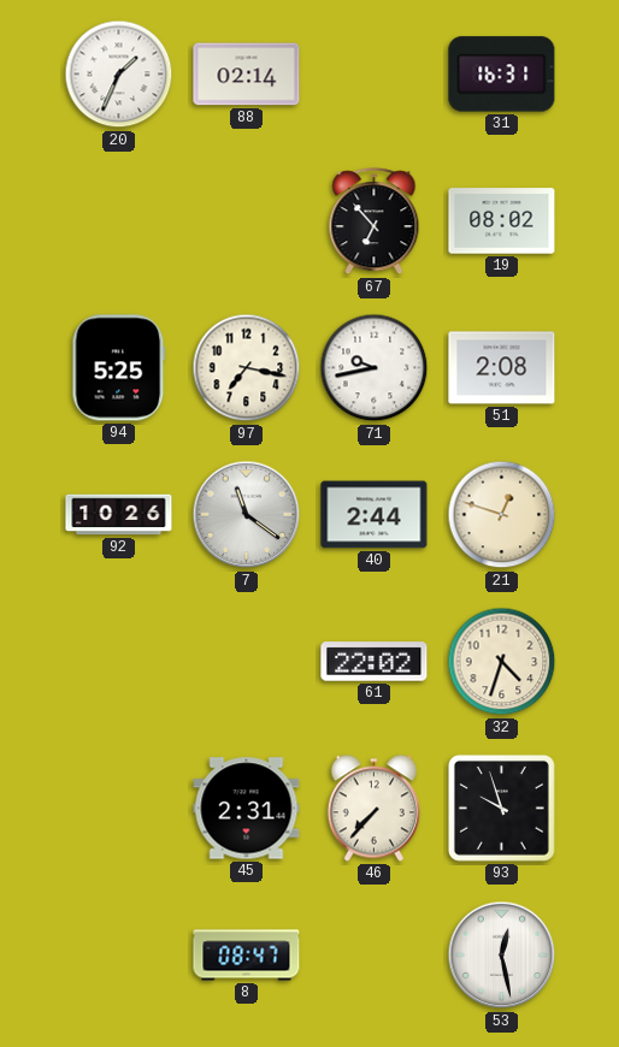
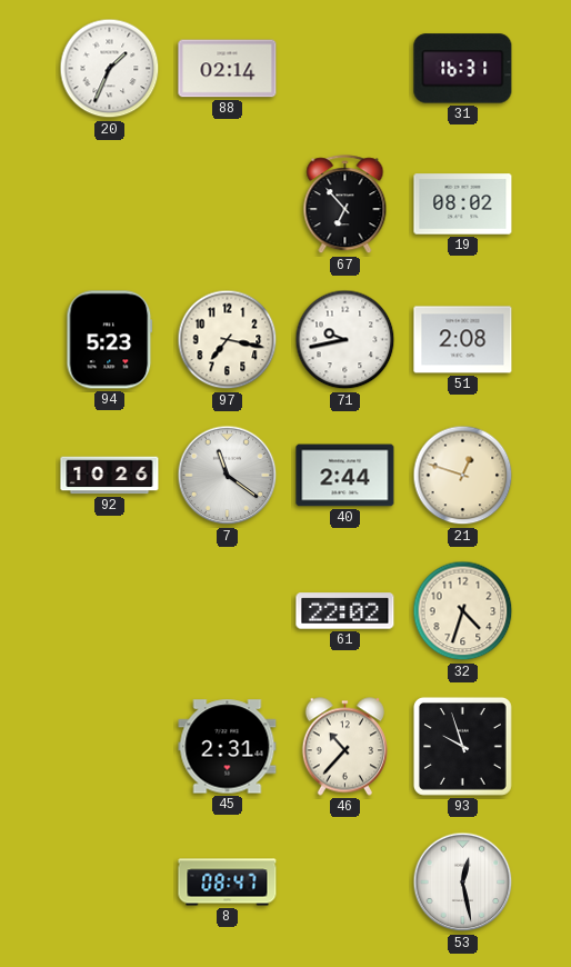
94: 5:25 -> 5:23 (110, 340)
46: 7:37 -> 10:37 (344, 747)
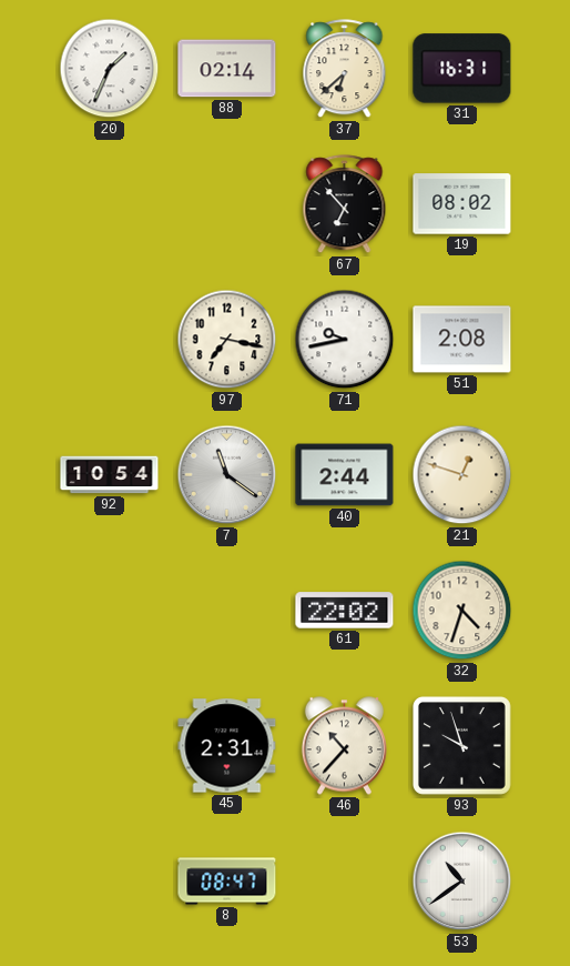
37: none -> 6:38 (345, 69)
94: 5:23 -> none (110, 340)
92: 10:26 -> 10:54 (110, 475)
53: 12:28 -> 10:39 (462, 882)
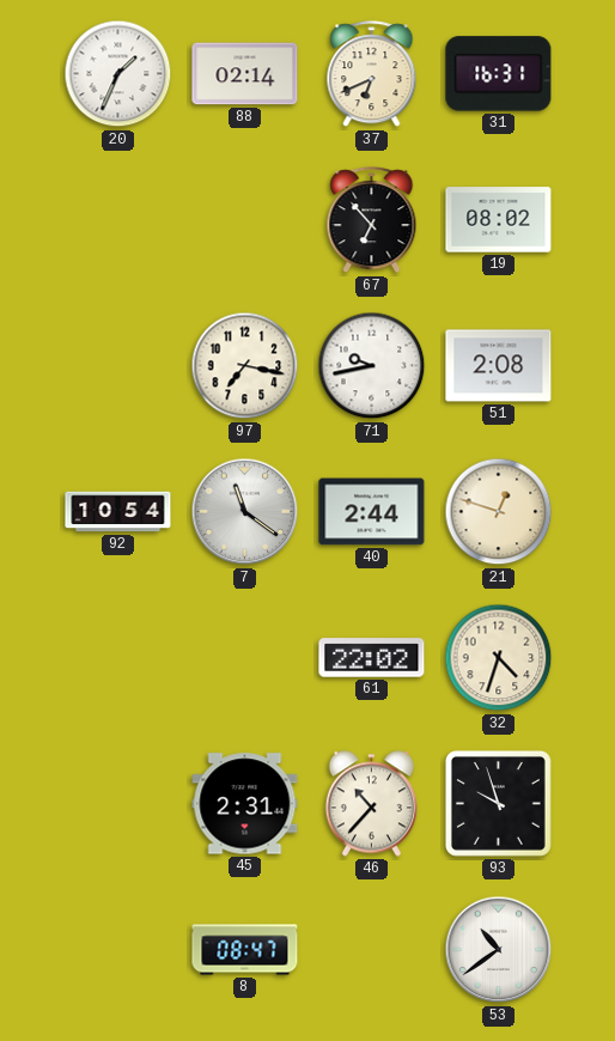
37: 6:38 -> 6:41 (372, 74)
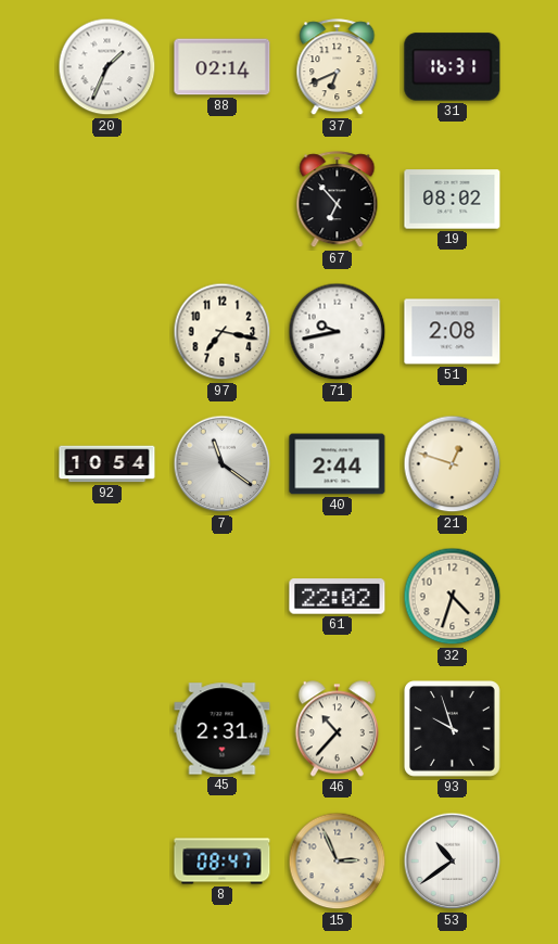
15: none -> 2:56 (338, 862)
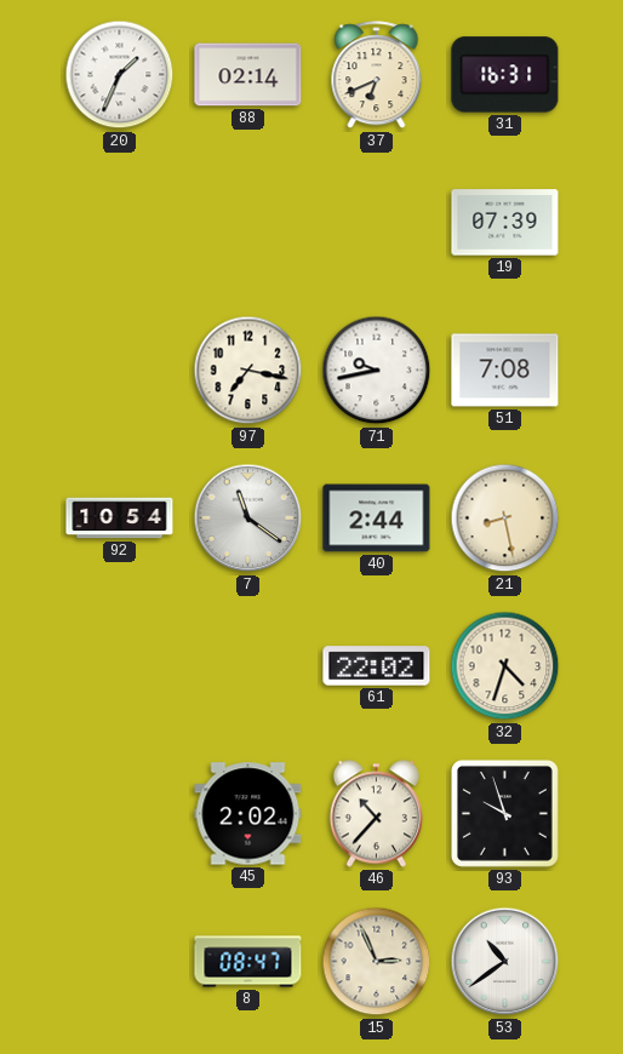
67: 6:53 -> none (338, 200)
19: 08:02 -> 07:39 (505, 223)
51: 2:08 -> 7:08 (505, 371)
21: 12:48 -> 8:28 (505, 519)
45: 2:31 -> 2:02 (248, 814)
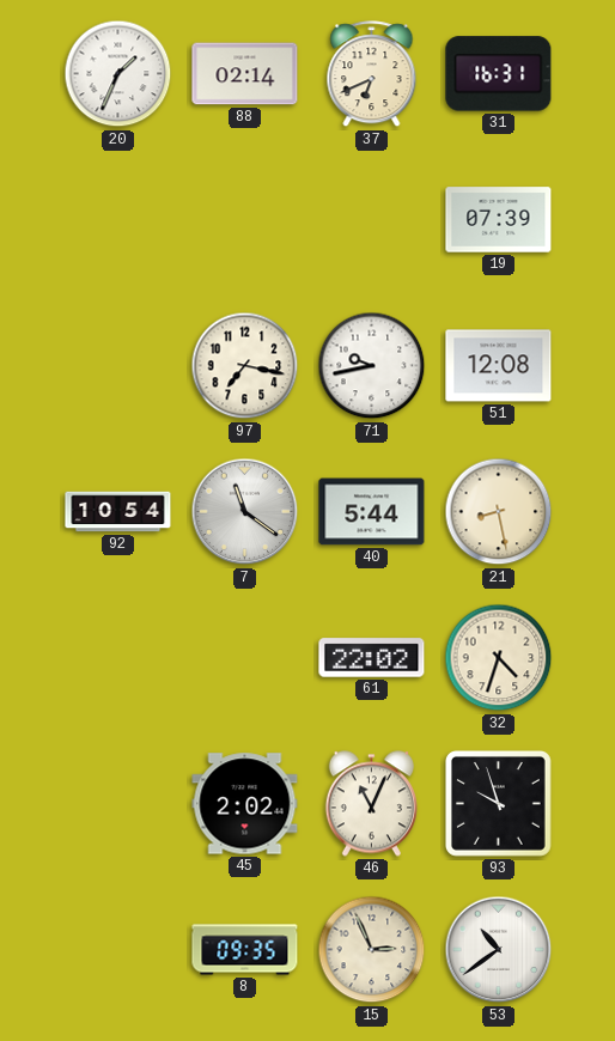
51: 7:08 -> 12:08 (499, 366)
40: 2:44 -> 5:44 (372, 512)
46: 10:37 -> 11:04 (371, 804)
8: 08:47 -> 09:35 (245, 950)
